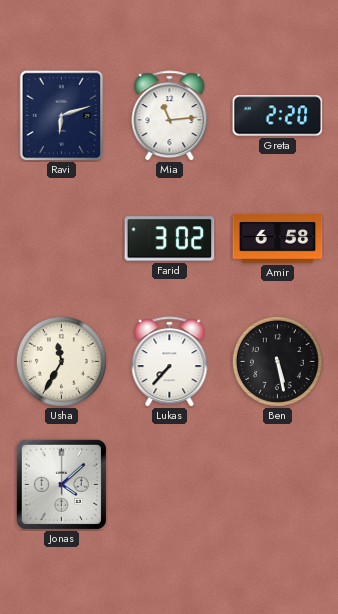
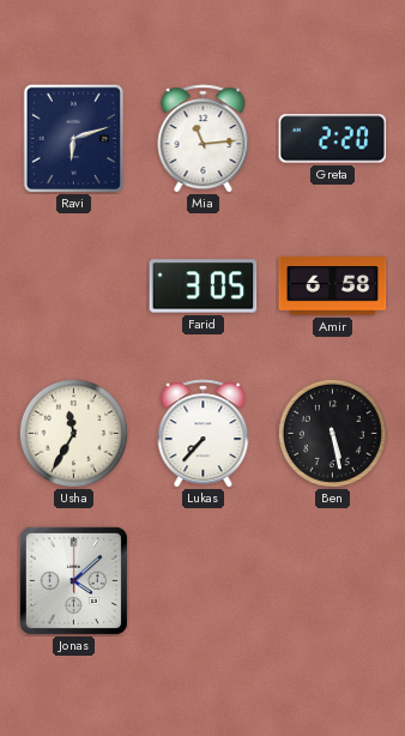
Farid: 3:02 -> 3:05 (204, 286)
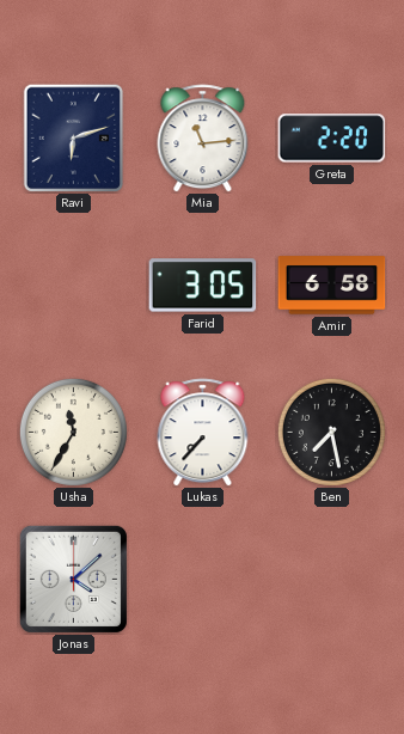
Ben: 5:28 -> 7:28 (331, 432)
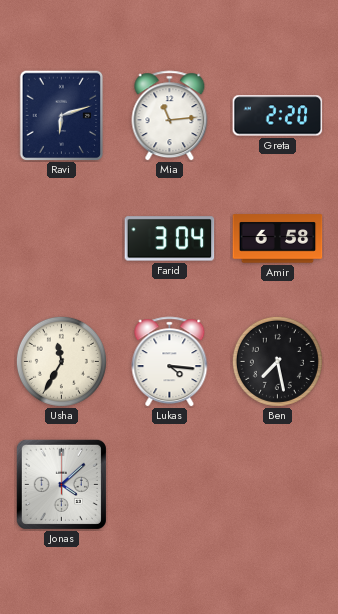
Farid: 3:05 -> 3:04 (170, 239)
Lukas: 7:37 -> 4:16 (170, 362)
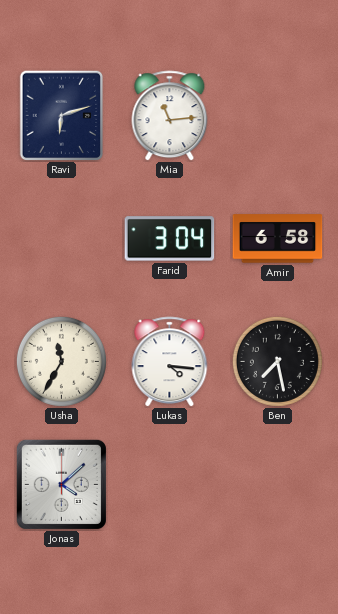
Greta: 2:20 -> none (278, 116)
